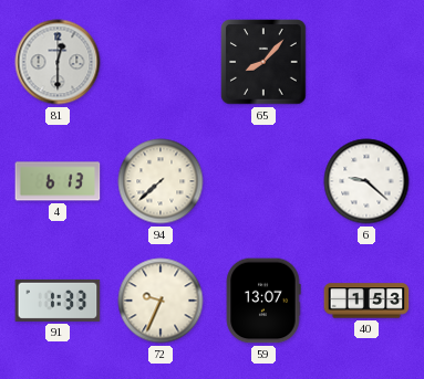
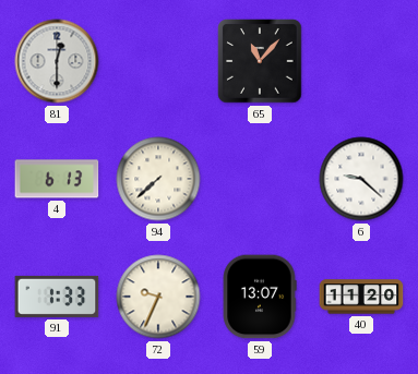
65: 8:07 -> 11:07 (260, 61)
40: 1:53 -> 11:20 (361, 297)
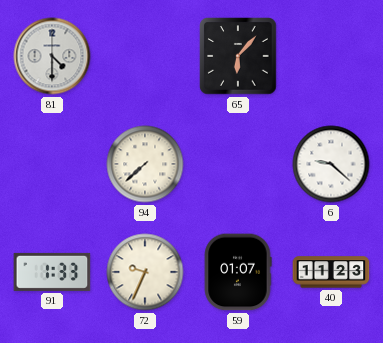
81: 12:30 -> 4:30 (52, 56)
65: 11:07 -> 6:07 (238, 56)
4: 6:13 -> none (57, 179)
59: 13:07 -> 01:07 (238, 272)
40: 11:20 -> 11:23 (331, 272)
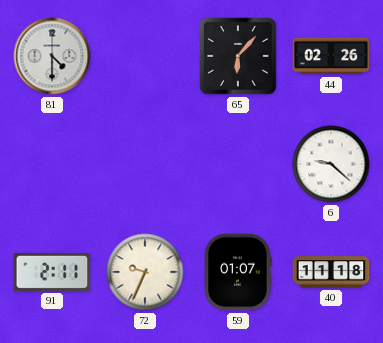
44: none -> 02:26 (331, 56)
94: 7:38 -> none (145, 164)
91: 1:33 -> 2:11 (52, 272)
40: 11:23 -> 11:18 (331, 272)
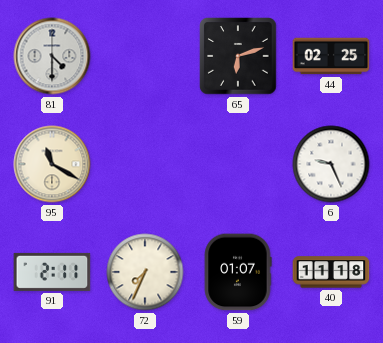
65: 6:07 -> 6:12 (238, 56)
44: 02:26 -> 02:25 (331, 56)
95: none -> 11:20 (52, 164)
6: 9:22 -> 9:26 (331, 164)
72: 9:34 -> 7:34 (145, 272)
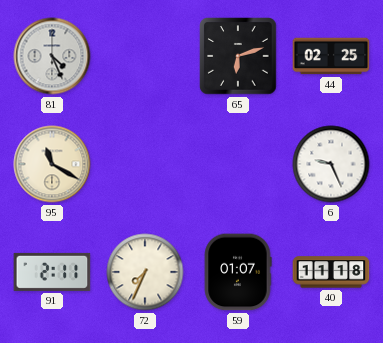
81: 4:30 -> 4:26 (52, 56)
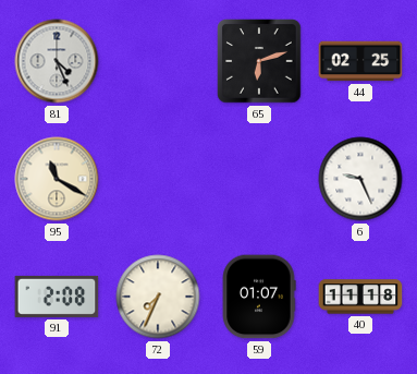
91: 2:11 -> 2:08 (57, 297)
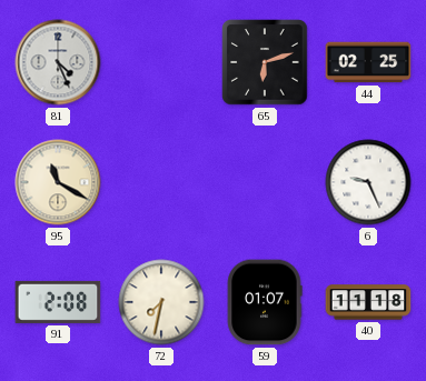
72: 7:34 -> 7:32 (161, 302)
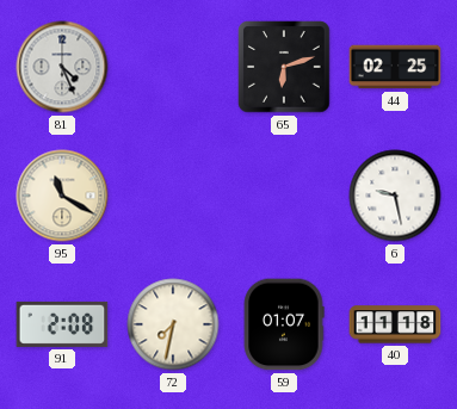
6: 9:26 -> 9:28 (395, 196)
